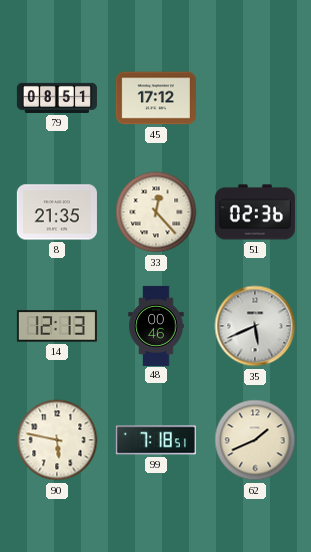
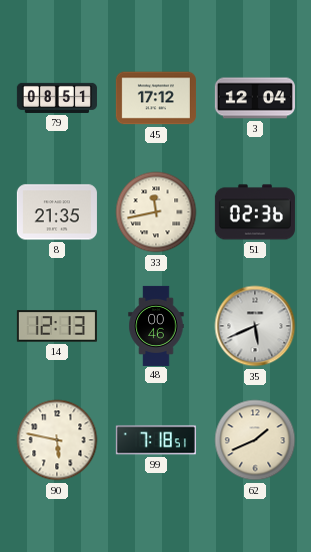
3: none -> 12:04 (255, 98)
33: 12:23 -> 11:43 (156, 212)
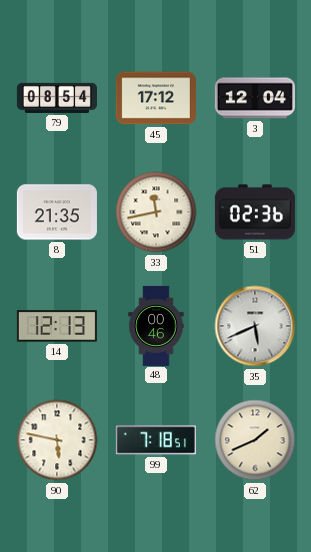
79: 08:51 -> 08:54 (57, 98)
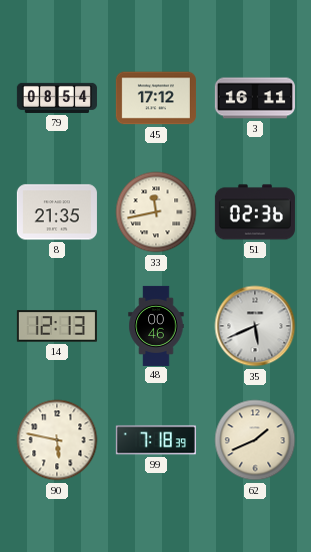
3: 12:04 -> 16:11 (255, 98)
99: 7:18:51 -> 7:18:39 (156, 440)
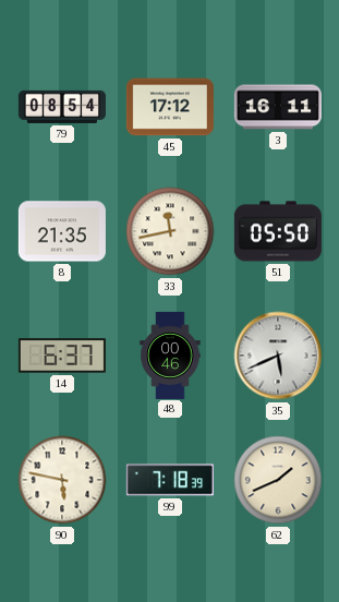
51: 02:36 -> 05:50 (278, 231)
14: 12:13 -> 6:37 (62, 356)
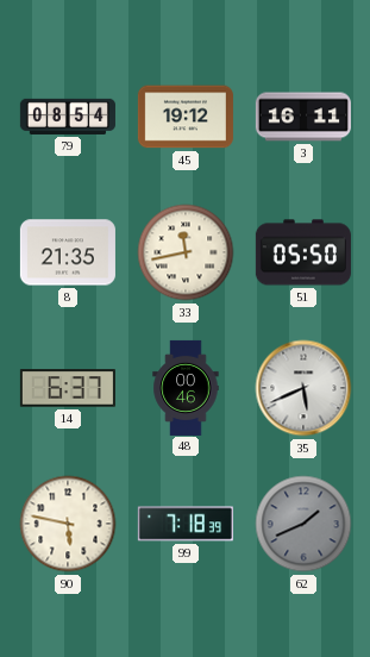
45: 17:12 -> 19:12 (186, 117)
62 dial: cream -> grey (303, 524)
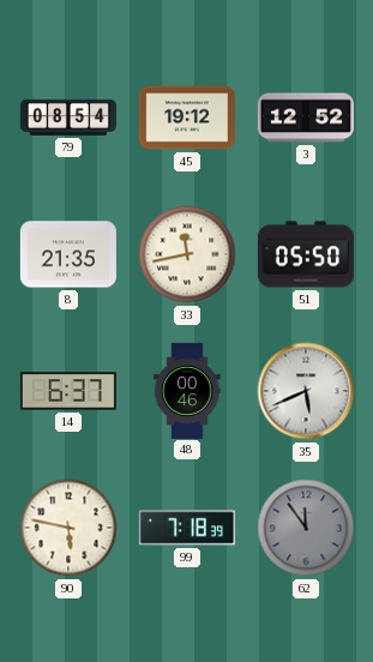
3: 16:11 -> 12:52 (306, 118)
62: 1:41 -> 11:54 (306, 528)
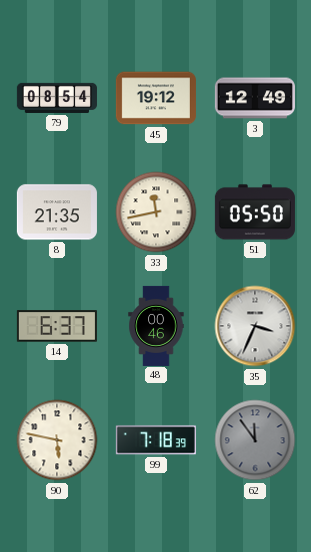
3: 12:52 -> 12:49 (255, 98)
35: 5:41 -> 3:34 (255, 326)
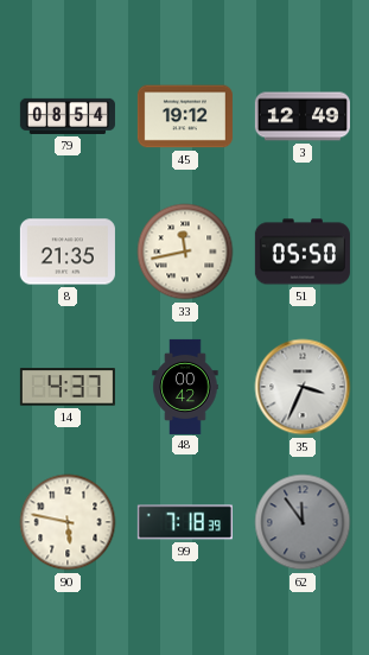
14: 6:37 -> 4:37 (68, 387)
48: 00:46 -> 00:42 (185, 386)
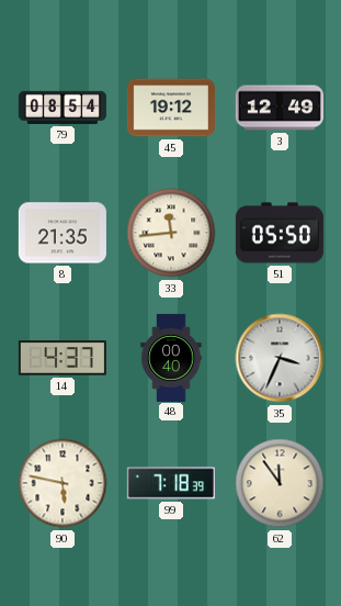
33: 11:43 -> 11:44 (171, 233)
48: 00:42 -> 00:40 (171, 357)
62 dial: grey -> cream (280, 483)
